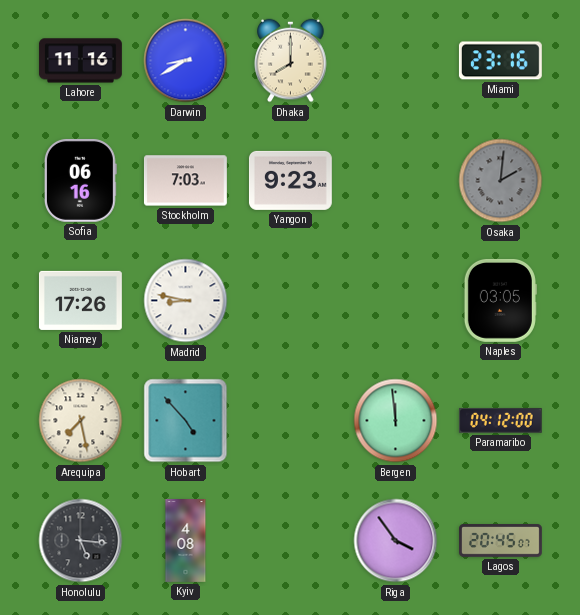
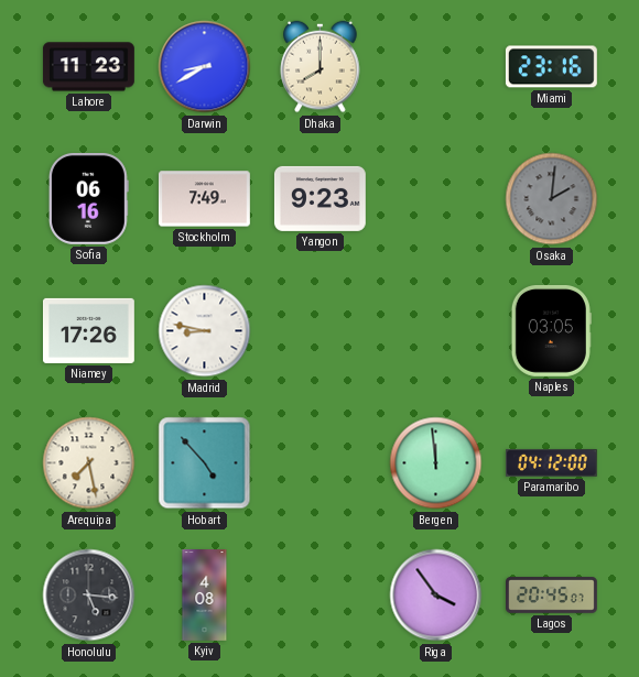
Lahore: 11:16 -> 11:23 (88, 67)
Stockholm: 7:03 -> 7:49 (204, 199)
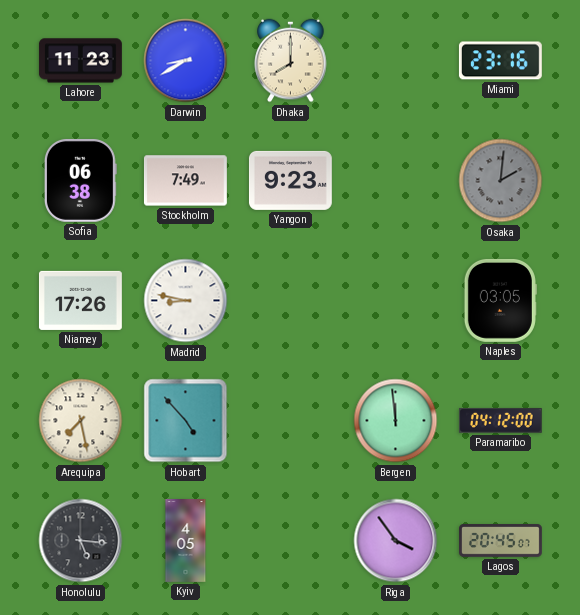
Sofia: 06:16 -> 06:38 (80, 180)
Kyiv: 4:08 -> 4:05 (186, 541)
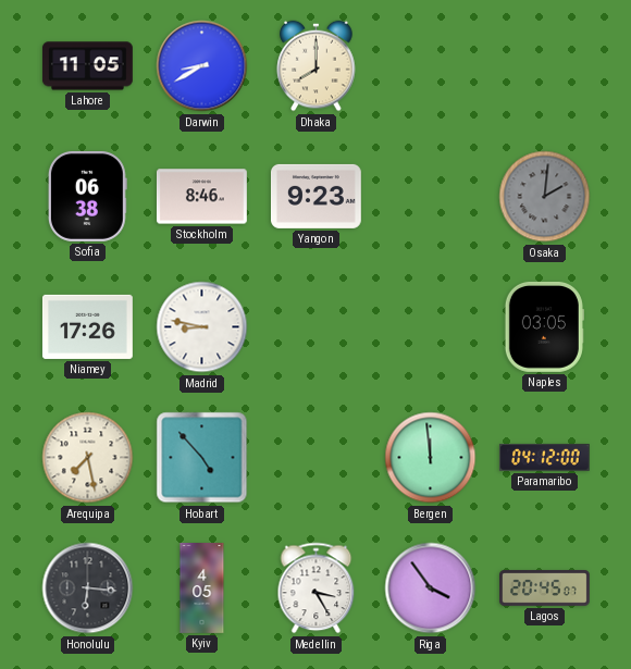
Lahore: 11:23 -> 11:05 (87, 66)
Miami: 23:16 -> none (500, 61)
Stockholm: 7:49 -> 8:46 (201, 197)
Honolulu: 5:16 -> 6:16 (88, 589)
Medellin: none -> 3:25 (317, 589)
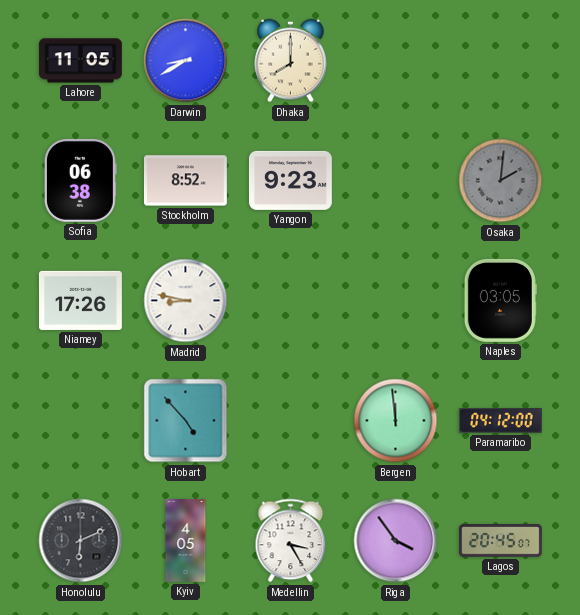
Stockholm: 8:46 -> 8:52 (185, 181)
Arequipa: 7:28 -> none (88, 458)
Honolulu: 6:16 -> 6:11 (81, 541)
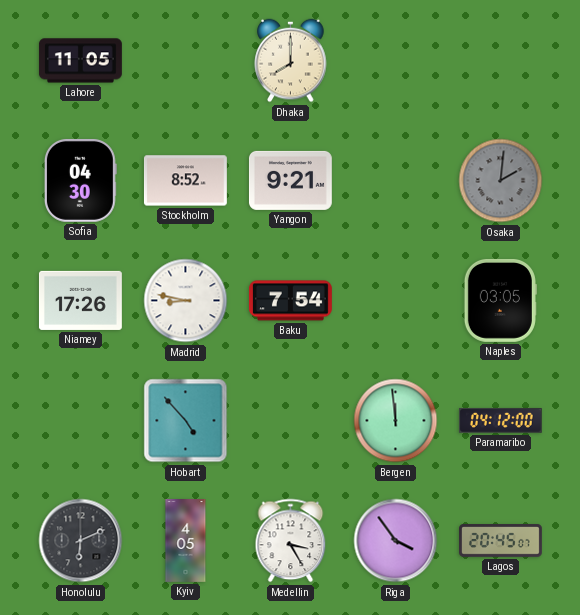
Darwin: 8:40 -> none (186, 61)
Sofia: 06:38 -> 04:30 (80, 180)
Yangon: 9:23 -> 9:21 (290, 180)
Baku: none -> 7:54 (290, 301)
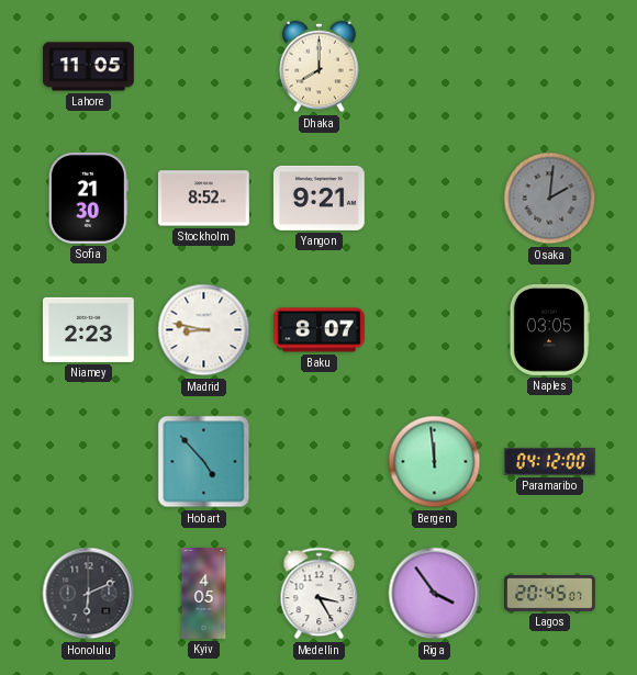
Sofia: 04:30 -> 21:30 (88, 198)
Niamey: 17:26 -> 2:23 (88, 329)
Baku: 7:54 -> 8:07 (318, 330)
